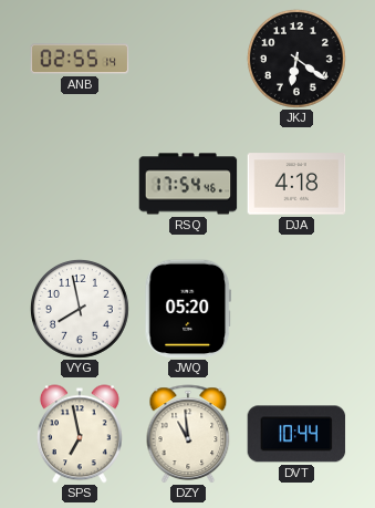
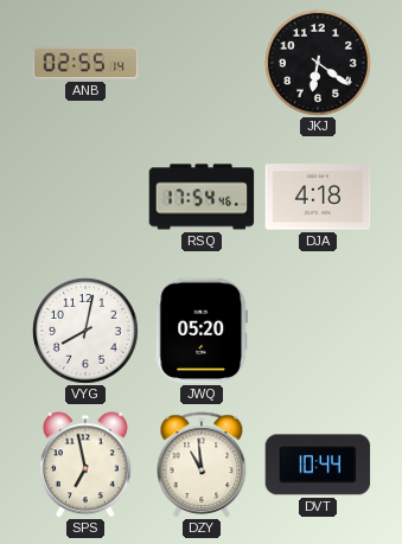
VYG: 7:58 -> 8:02 (85, 331)
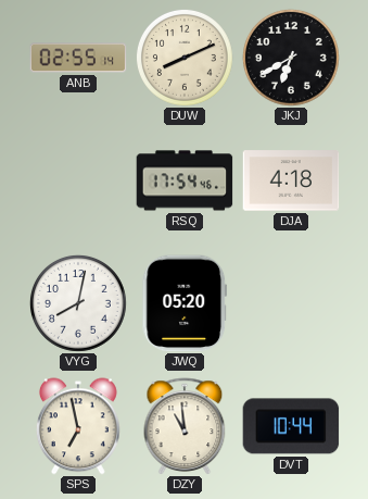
DUW: none -> 8:11 (185, 58)
JKJ: 6:21 -> 6:40 (291, 58)
